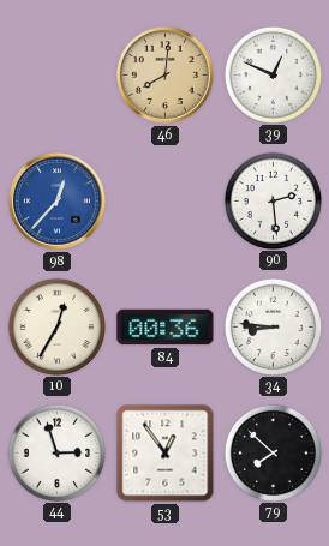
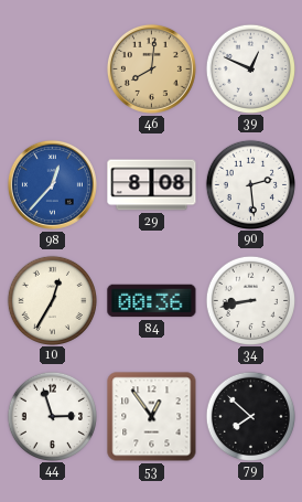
29: none -> 8:08 (152, 185)
34: 8:46 -> 8:43 (250, 300)
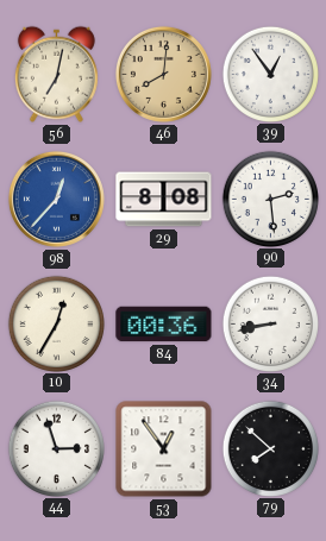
56: none -> 7:02 (56, 74)
39: 12:49 -> 12:54 (270, 74)
